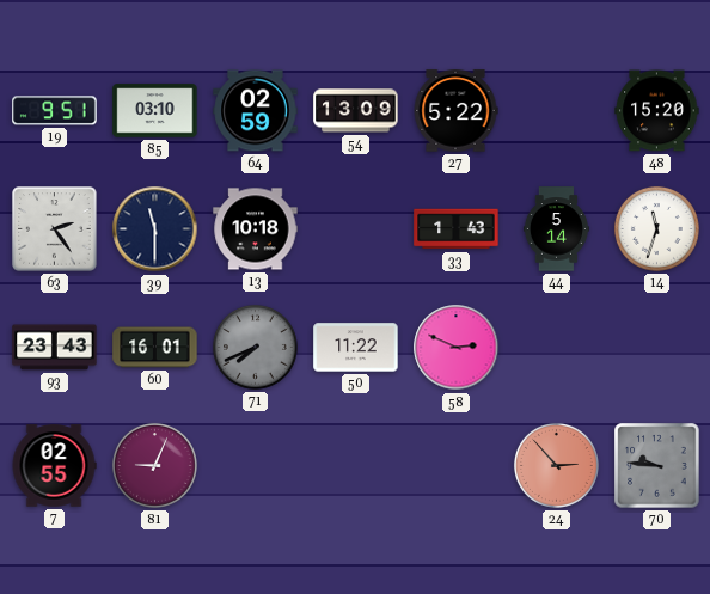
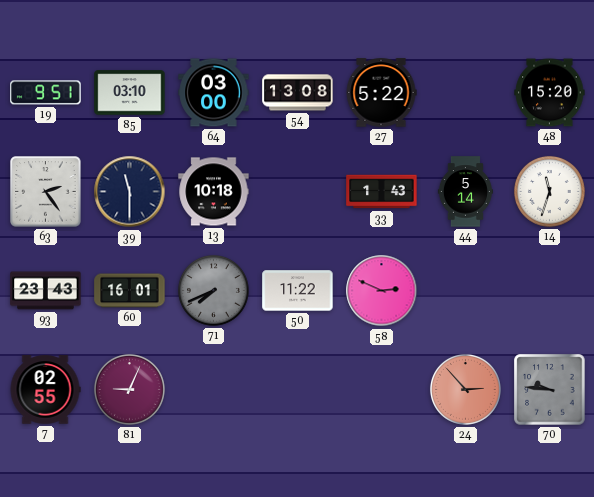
64: 02:59 -> 03:00 (214, 93)
54: 13:09 -> 13:08 (298, 93)
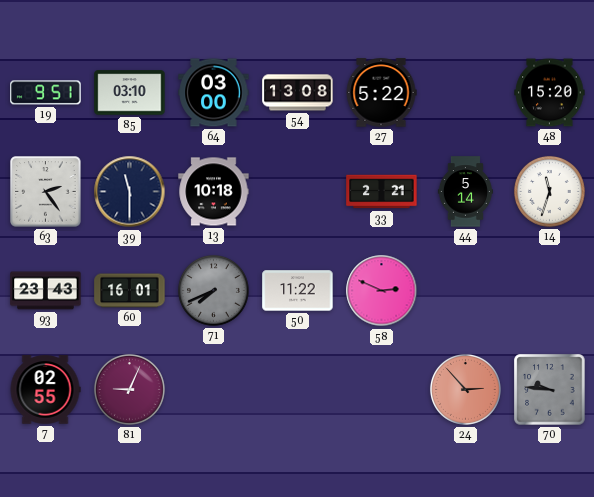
33: 1:43 -> 2:21 (382, 192)
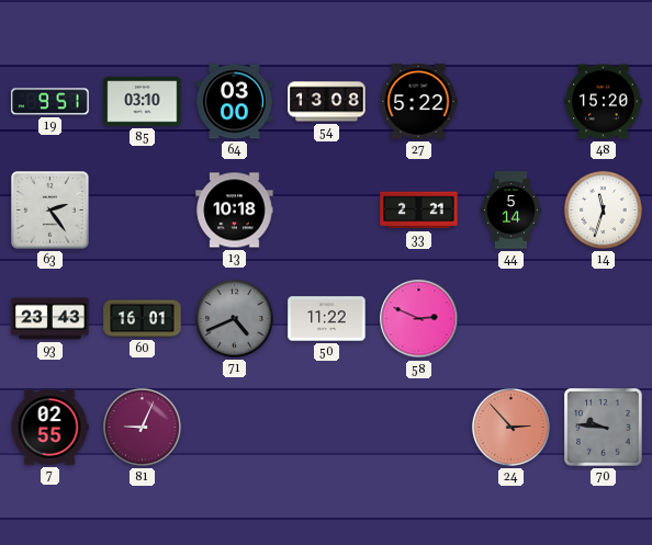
39: 11:30 -> none (130, 192)
71: 7:41 -> 4:41 (234, 318)
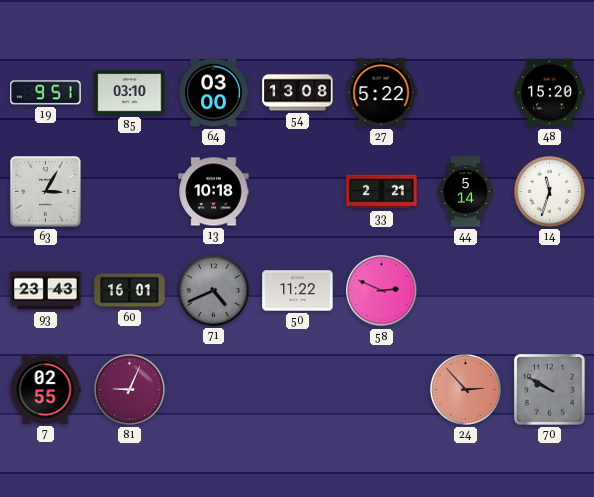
63: 2:24 -> 3:05 (46, 192)
70: 9:46 -> 9:50 (550, 390)
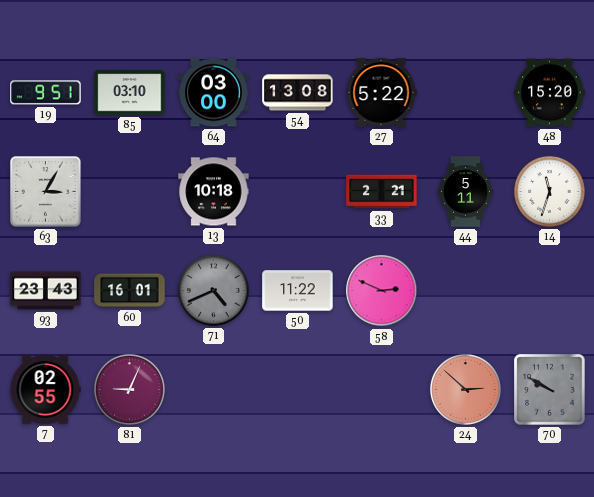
44: 5:14 -> 5:11 (465, 192)
24: 2:53 -> 2:52 (465, 389)
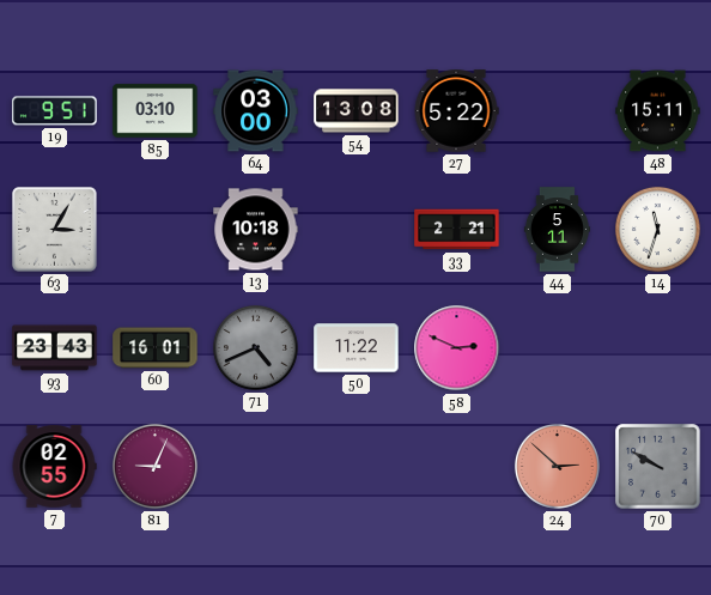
48: 15:20 -> 15:11 (658, 111)
